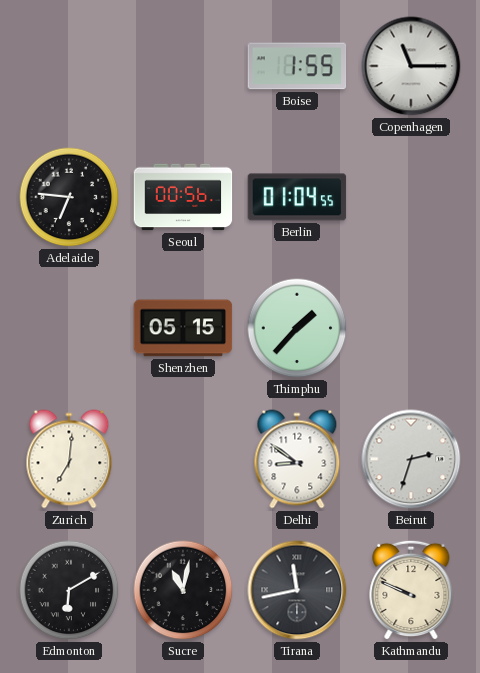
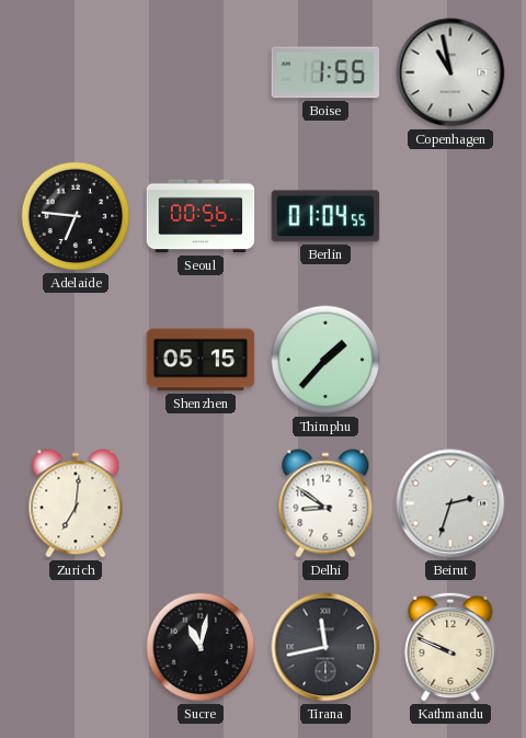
Copenhagen: 11:15 -> 10:58 (450, 72)
Edmonton: 6:10 -> none (69, 590)
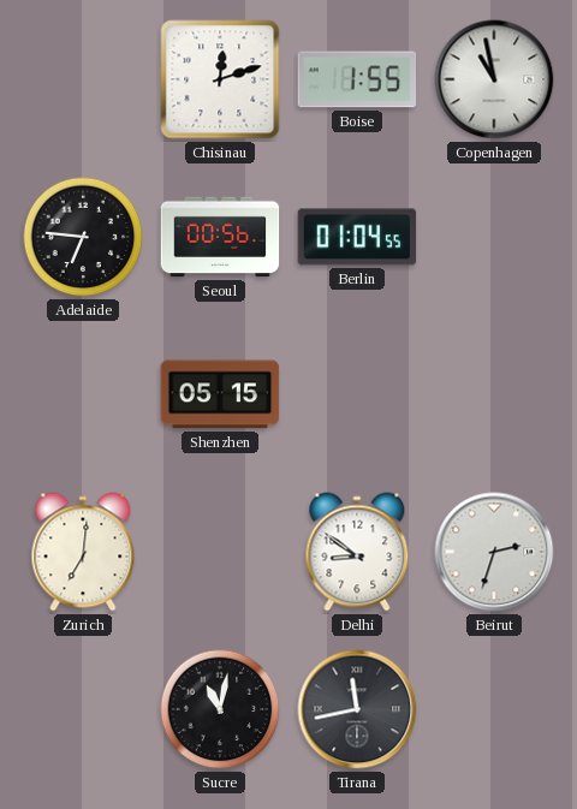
Chisinau: none -> 12:12 (220, 79)
Thimphu: 1:37 -> none (325, 360)
Kathmandu: 9:49 -> none (450, 647)
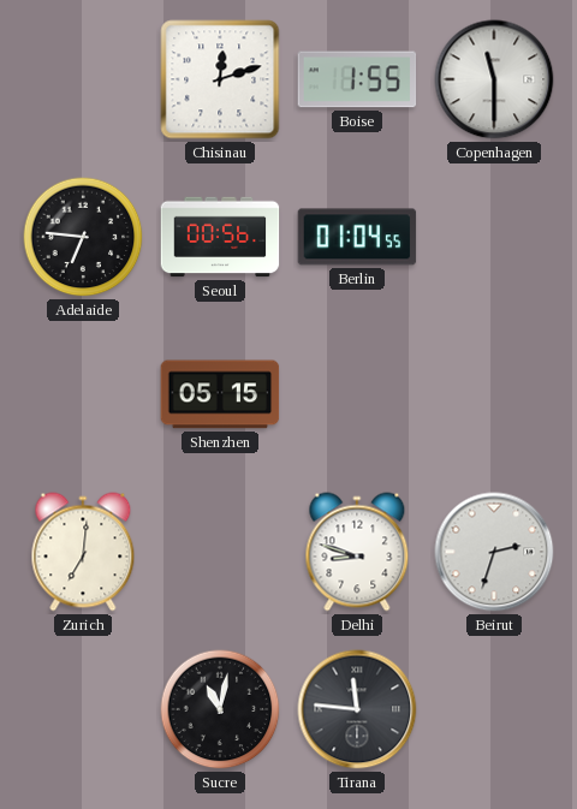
Copenhagen: 10:58 -> 11:30 (494, 79)
Delhi: 8:51 -> 8:48 (357, 552)
Tirana: 11:43 -> 11:46 (357, 709)
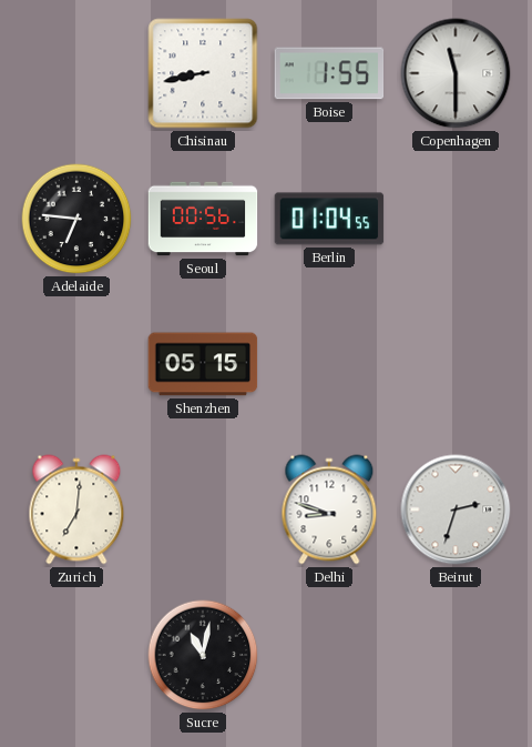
Chisinau: 12:12 -> 8:43 (203, 73)
Tirana: 11:46 -> none (357, 709)
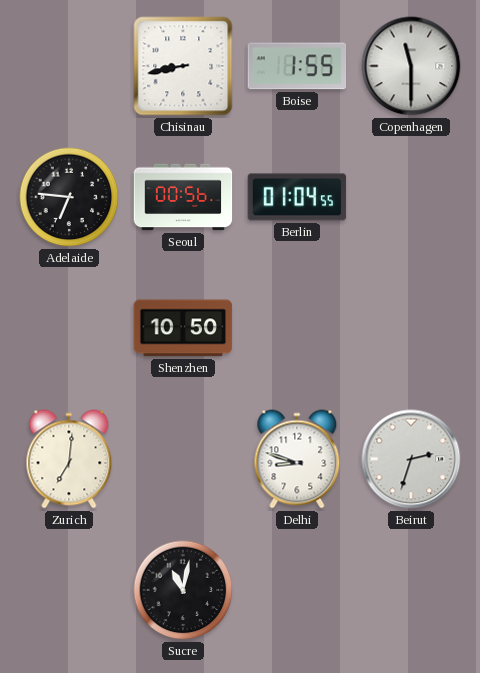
Shenzhen: 05:15 -> 10:50 (183, 328)
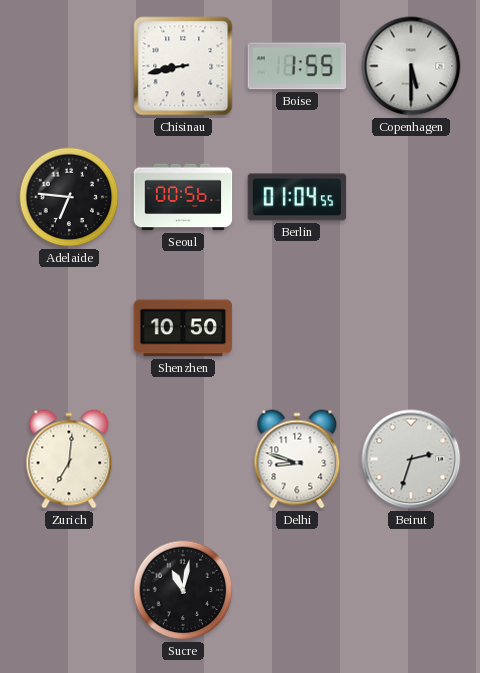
Copenhagen: 11:30 -> 5:30 (411, 66)
